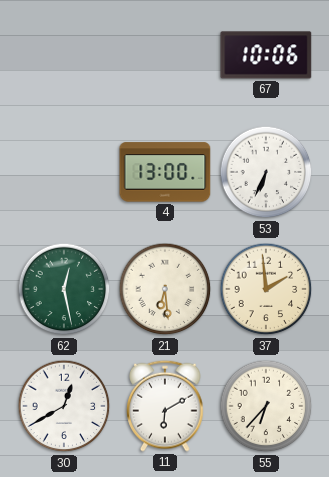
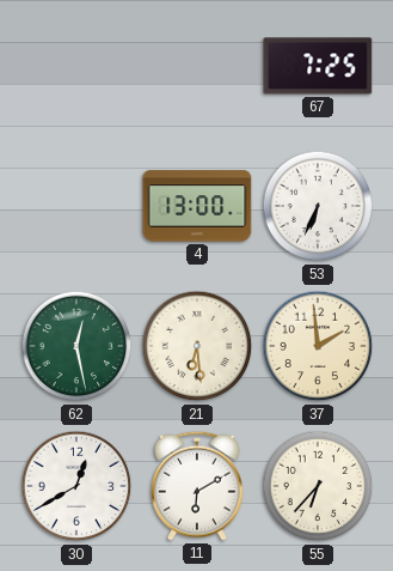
67: 10:06 -> 7:25 (318, 66)
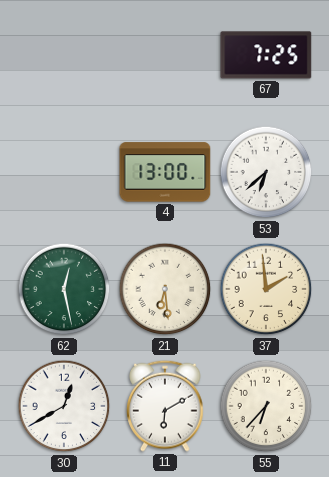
53: 6:34 -> 6:38 (266, 172)
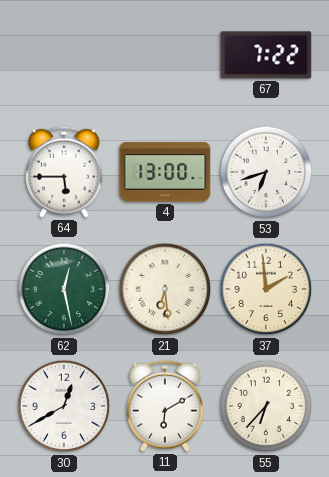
67: 7:25 -> 7:22 (266, 55)
64: none -> 5:45 (64, 172)
53: 6:38 -> 6:42 (266, 172)
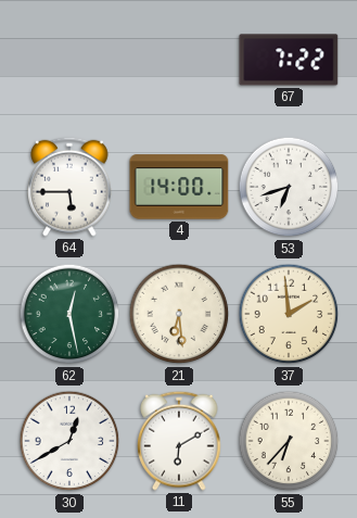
4: 13:00 -> 14:00 (179, 187)
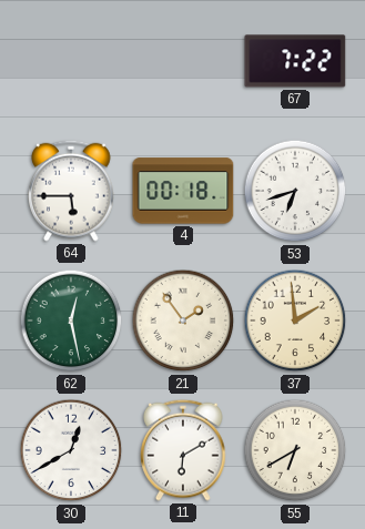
4: 14:00 -> 00:18 (183, 191)
21: 6:29 -> 1:54 (183, 321)
55: 6:37 -> 6:40 (295, 450)
